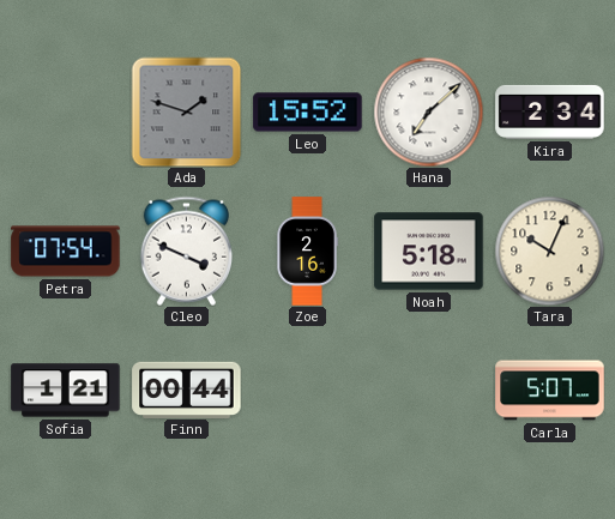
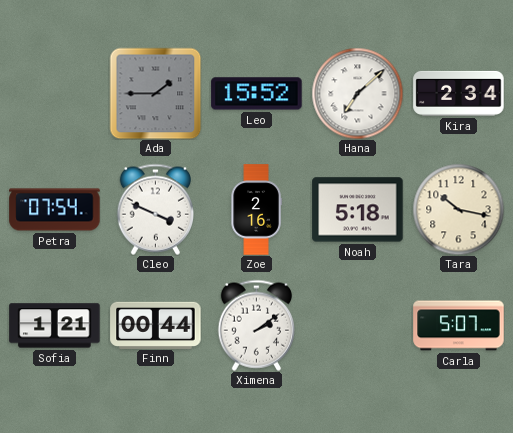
Ada: 1:48 -> 1:45 (155, 93)
Tara: 10:04 -> 10:17 (458, 209)
Ximena: none -> 2:09 (256, 325)
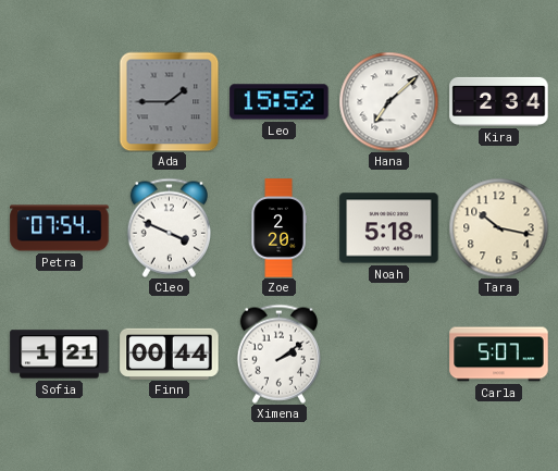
Zoe: 2:16 -> 2:20 (278, 228)
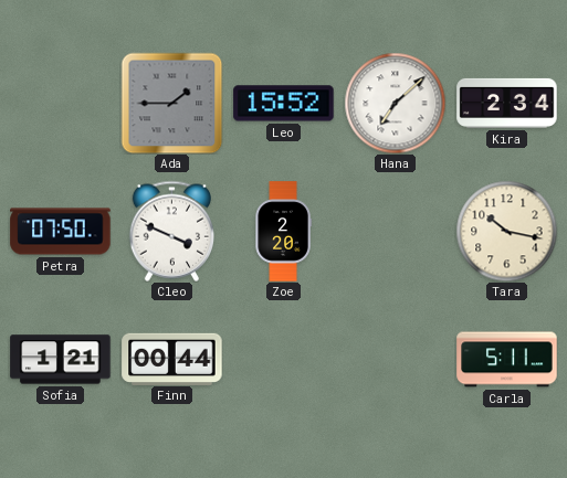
Petra: 07:54 -> 07:50 (61, 232)
Noah: 5:18 -> none (389, 228)
Ximena: 2:09 -> none (278, 354)
Carla: 5:07 -> 5:11 (507, 360)
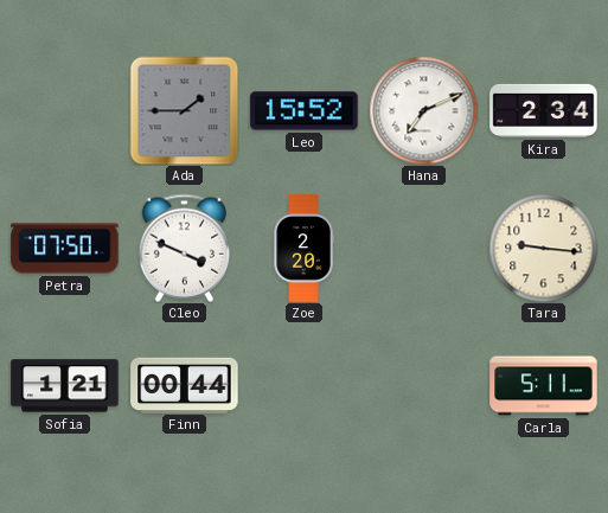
Hana: 7:08 -> 7:11 (423, 110)
Tara: 10:17 -> 9:16 (543, 248)
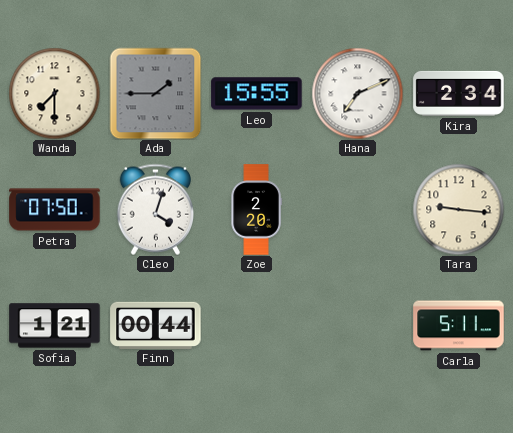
Wanda: none -> 7:30 (54, 93)
Leo: 15:52 -> 15:55 (257, 94)
Cleo: 3:49 -> 4:03 (155, 209)
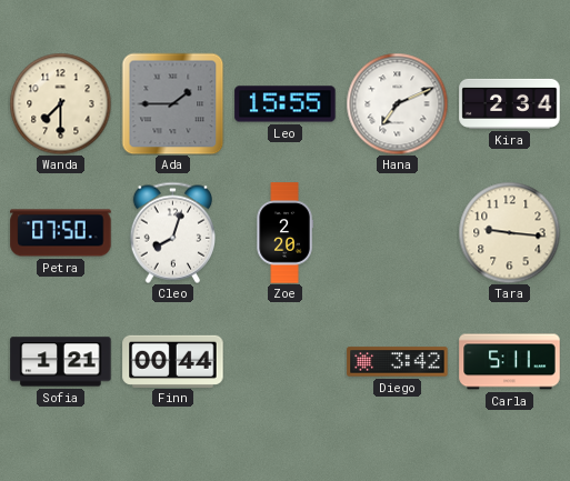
Cleo: 4:03 -> 8:03 (172, 232)
Diego: none -> 3:42 (398, 362)
